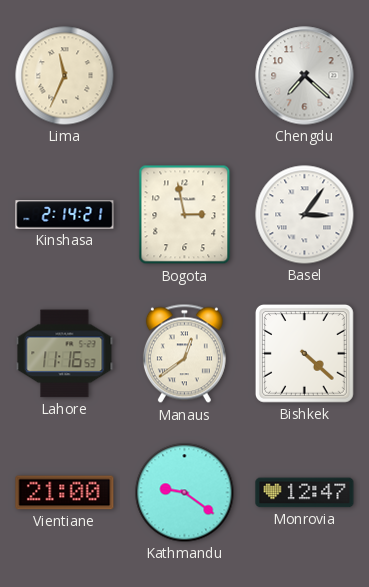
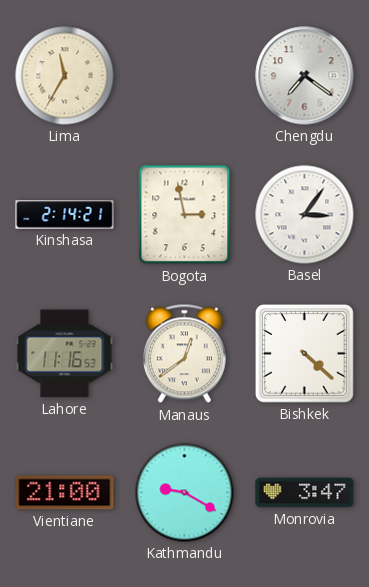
Lima: 11:34 -> 11:35 (65, 76)
Chengdu: 7:22 -> 7:21 (305, 76)
Kathmandu: 9:21 -> 9:20 (185, 493)
Monrovia: 12:47 -> 3:47 (305, 493)
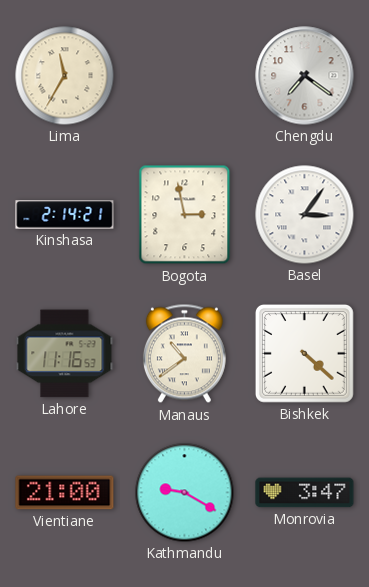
Manaus: 12:39 -> 10:39 (184, 354)
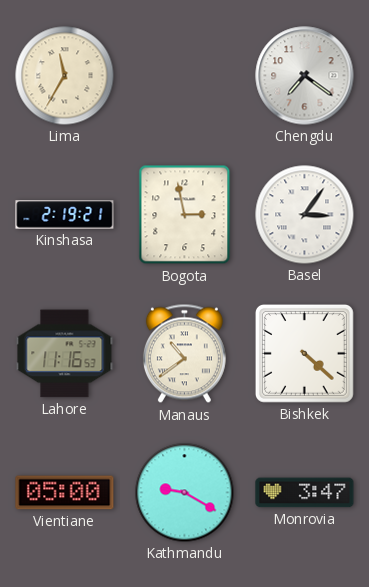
Kinshasa: 2:14 -> 2:19 (65, 215)
Vientiane: 21:00 -> 05:00 (65, 493)
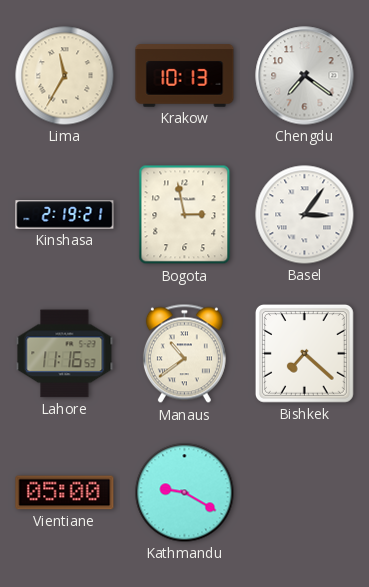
Krakow: none -> 10:13 (185, 76)
Bishkek: 4:22 -> 7:22 (304, 353)
Monrovia: 3:47 -> none (305, 493)
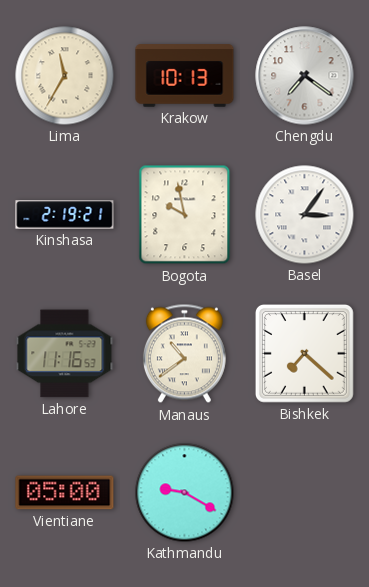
Bogota: 2:58 -> 9:58 (185, 215)
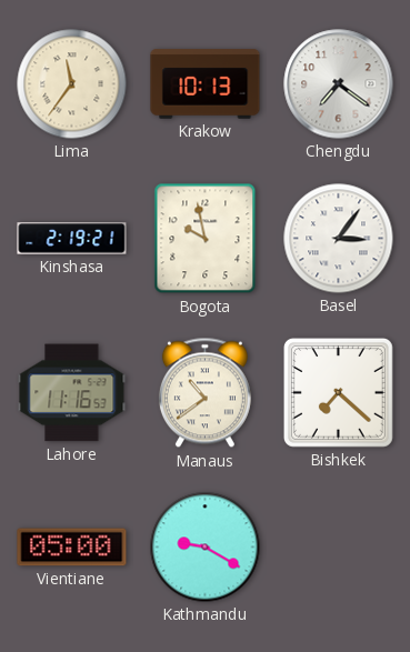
Lima: 11:35 -> 11:36 (72, 84)
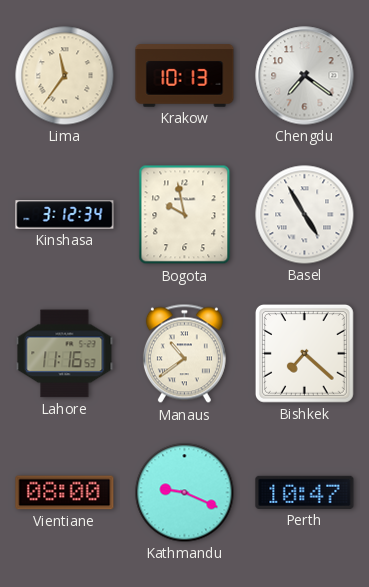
Kinshasa: 2:19 -> 3:12 (65, 215)
Basel: 3:06 -> 4:55 (305, 215)
Vientiane: 05:00 -> 08:00 (65, 493)
Kathmandu: 9:20 -> 9:19 (185, 493)
Perth: none -> 10:47 (305, 492)
